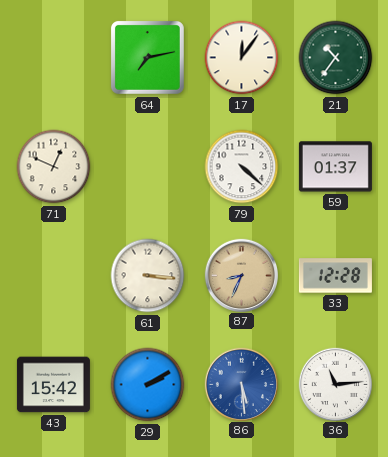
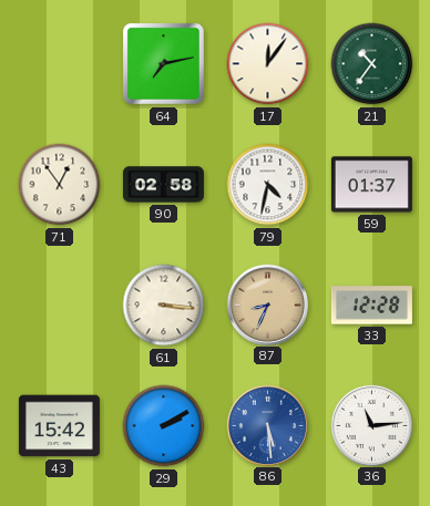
71: 12:49 -> 12:54 (60, 185)
90: none -> 02:58 (163, 185)
79: 4:22 -> 4:32 (268, 185)
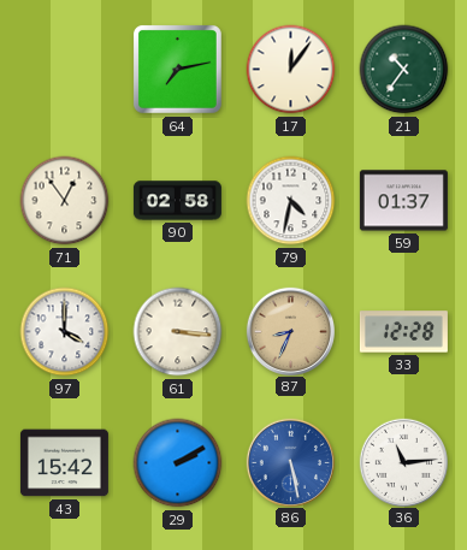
97: none -> 4:00 (65, 332)
86: 5:29 -> 5:28 (290, 462)
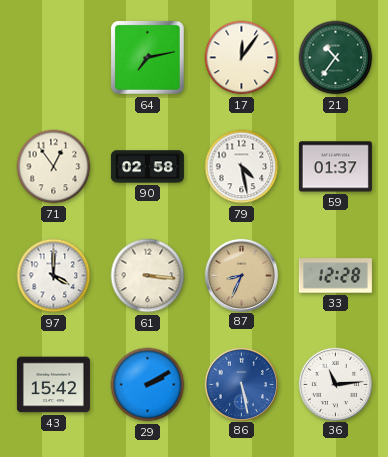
79: 4:32 -> 4:28 (242, 167)
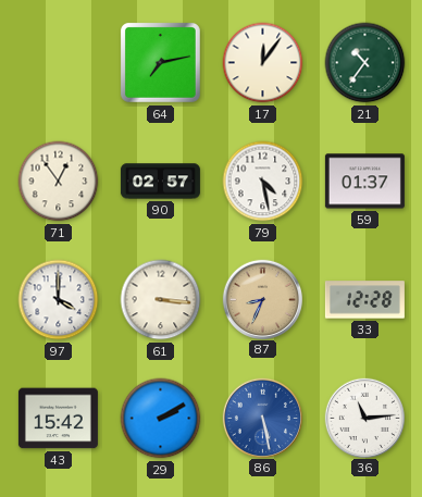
90: 02:58 -> 02:57 (160, 182)
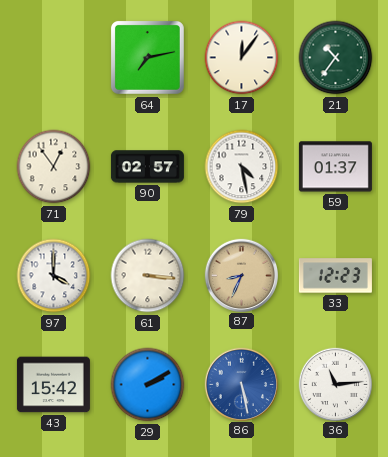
33: 12:28 -> 12:23 (335, 276)
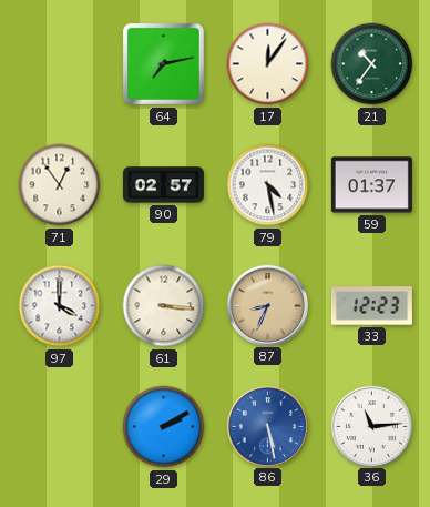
43: 15:42 -> none (53, 385)
